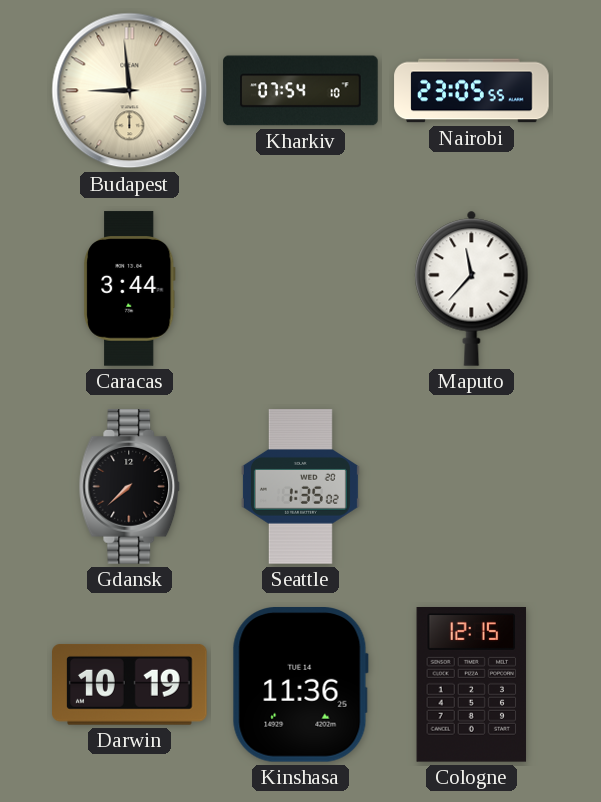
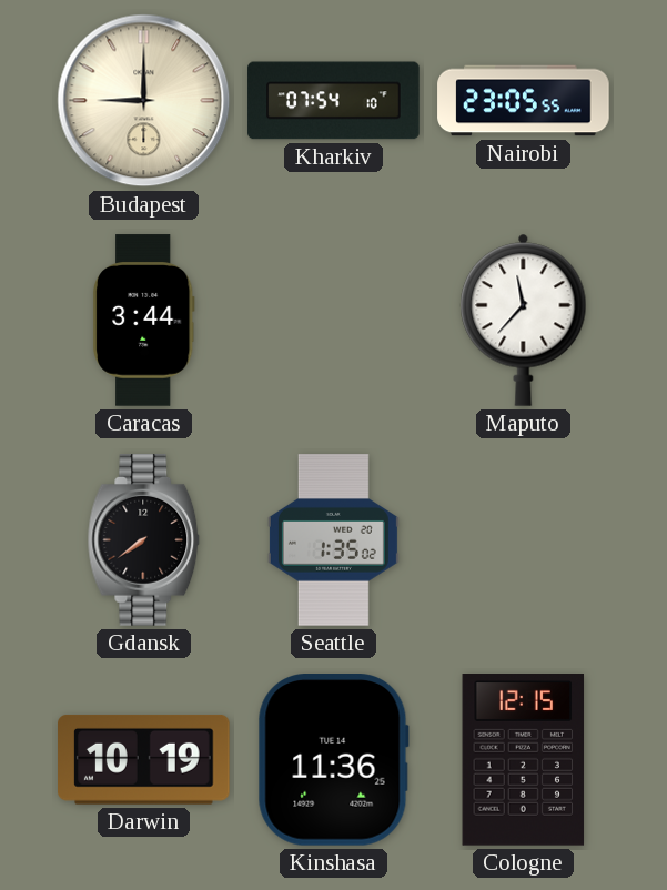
Budapest: 8:59 -> 9:00 (144, 101)
Gdansk: 7:38 -> 7:39 (144, 540)
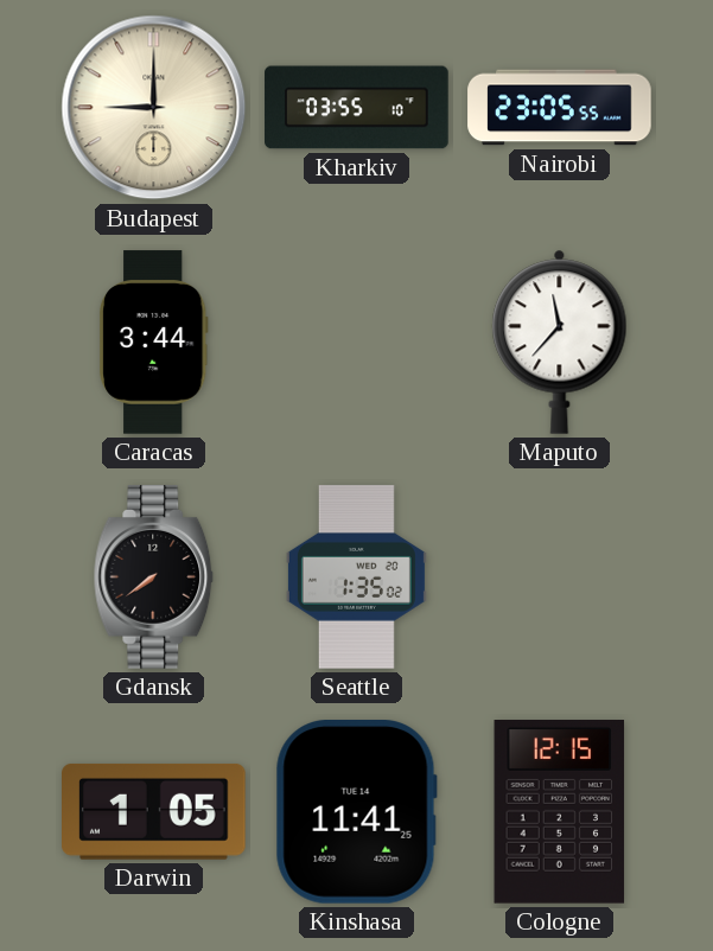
Kharkiv: 07:54 -> 03:55 (357, 108)
Darwin: 10:19 -> 1:05 (154, 811)
Kinshasa: 11:36 -> 11:41 (356, 812)
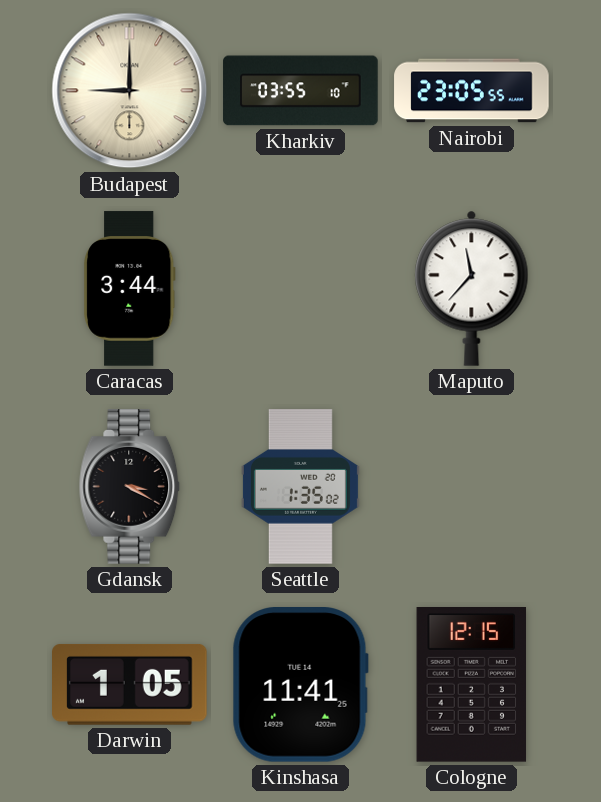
Gdansk: 7:39 -> 3:20 (130, 487)
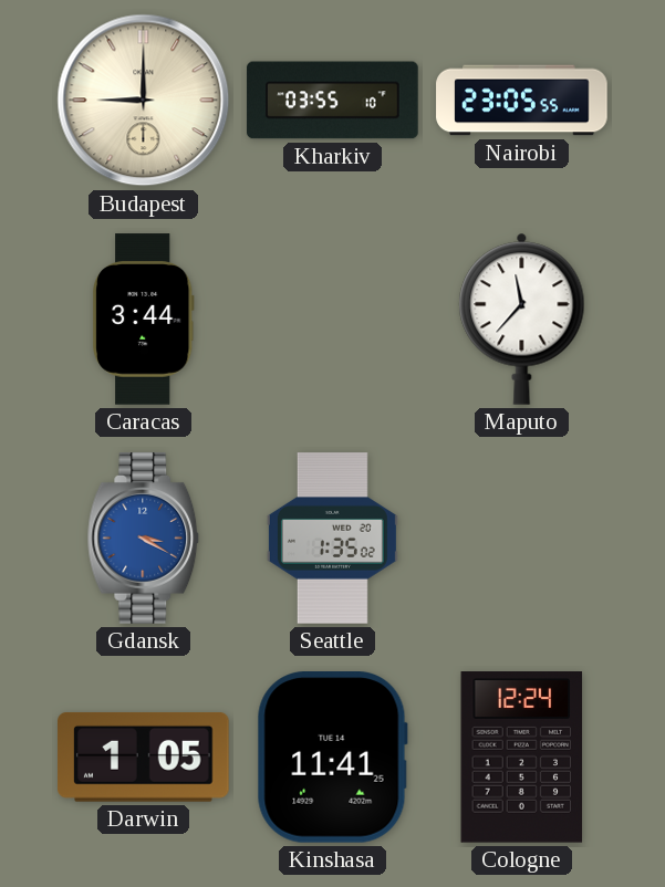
Gdansk dial: black -> blue (144, 539)
Cologne: 12:15 -> 12:24 (522, 758)
